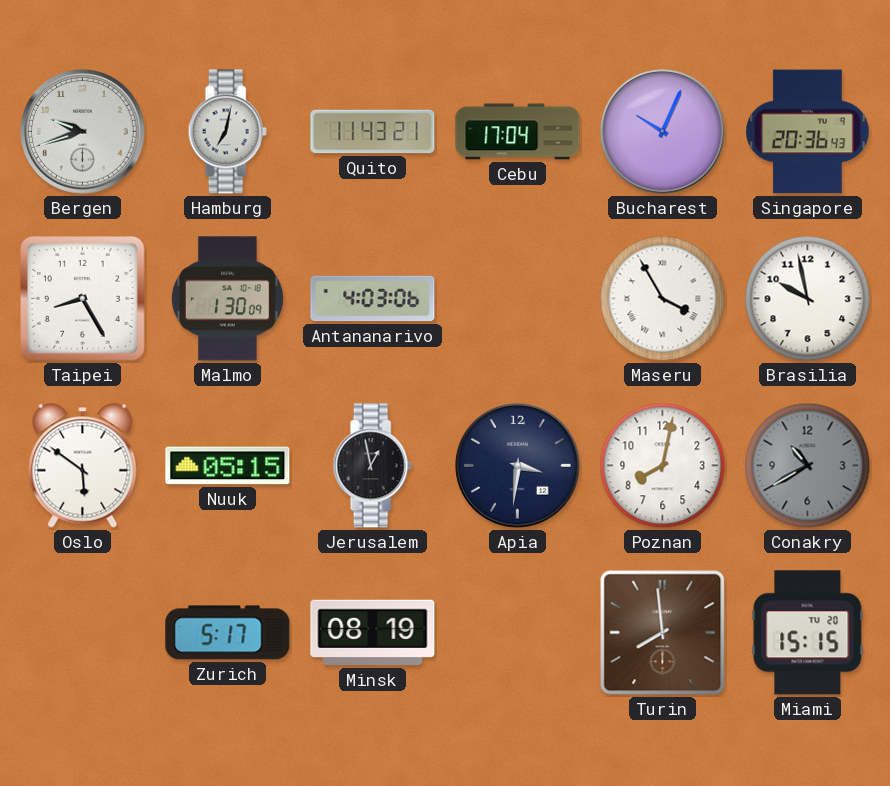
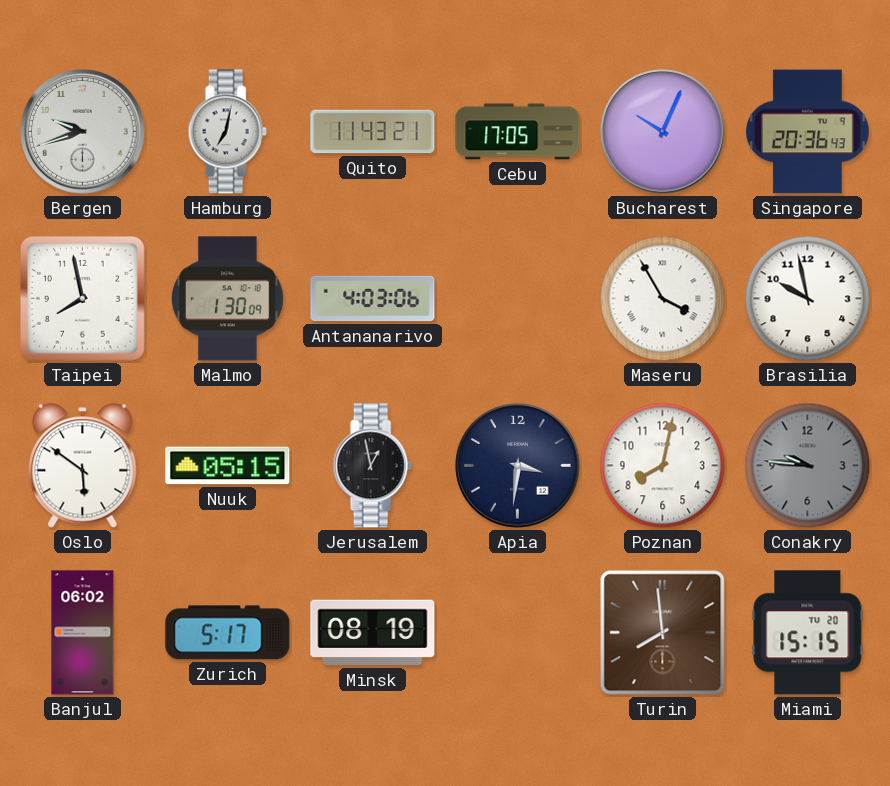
Cebu: 17:04 -> 17:05 (518, 132)
Taipei: 8:25 -> 7:58 (83, 299)
Conakry: 10:40 -> 9:46 (808, 466)
Banjul: none -> 06:02 (83, 633)
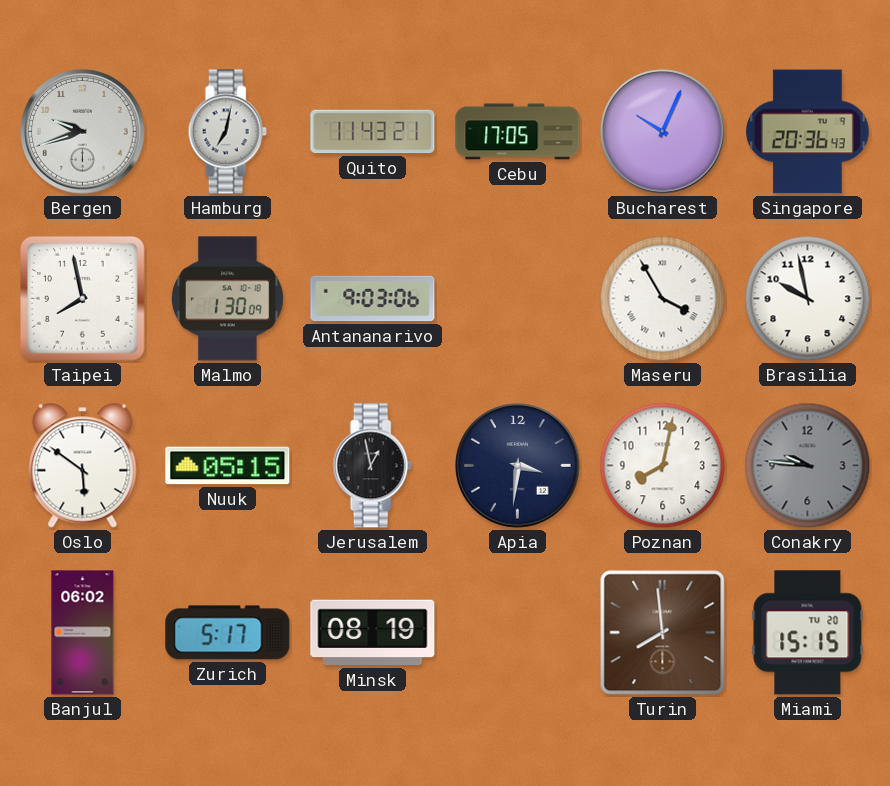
Antananarivo: 4:03 -> 9:03 (373, 299)
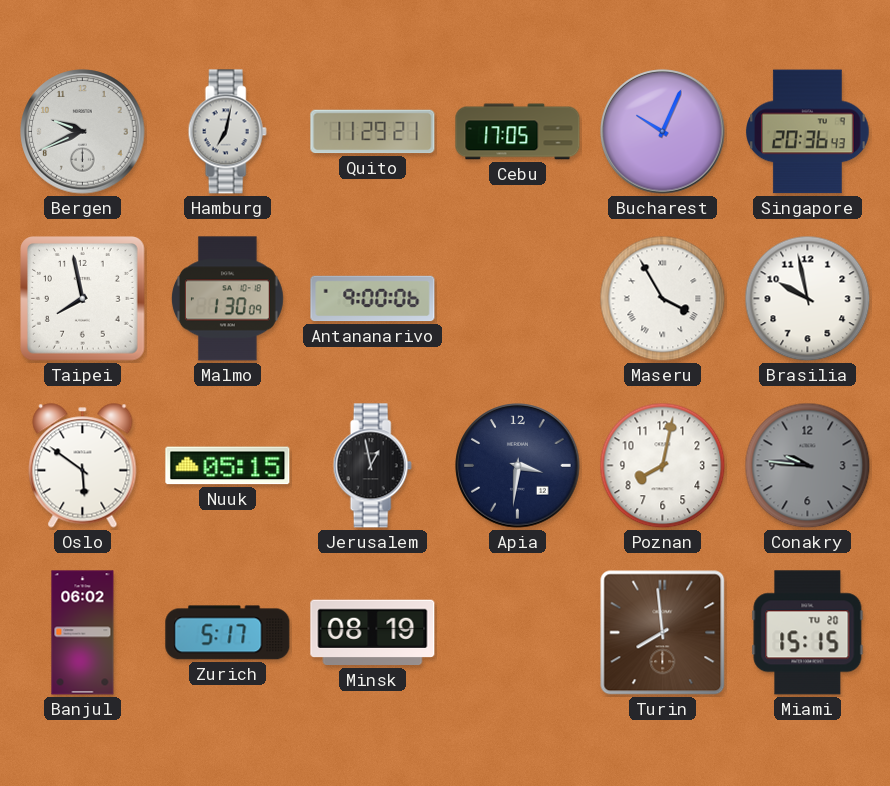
Bergen: 9:42 -> 9:41 (83, 132)
Quito: 11:43 -> 11:29 (373, 132)
Antananarivo: 9:03 -> 9:00 (373, 299)
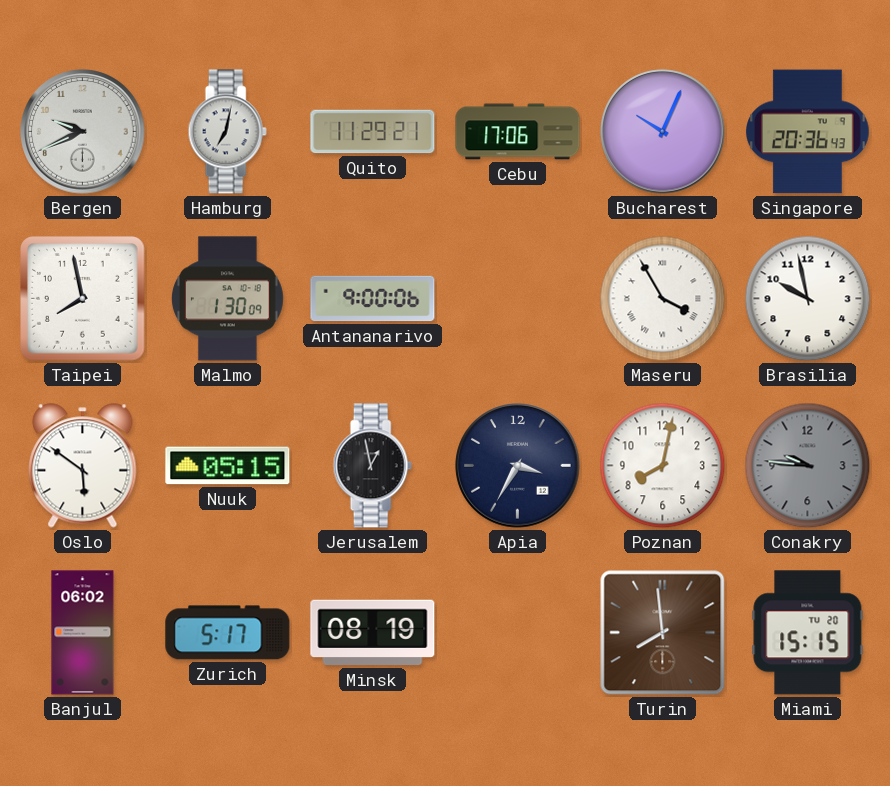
Cebu: 17:05 -> 17:06 (518, 132)
Apia: 3:31 -> 3:35 (518, 466)
